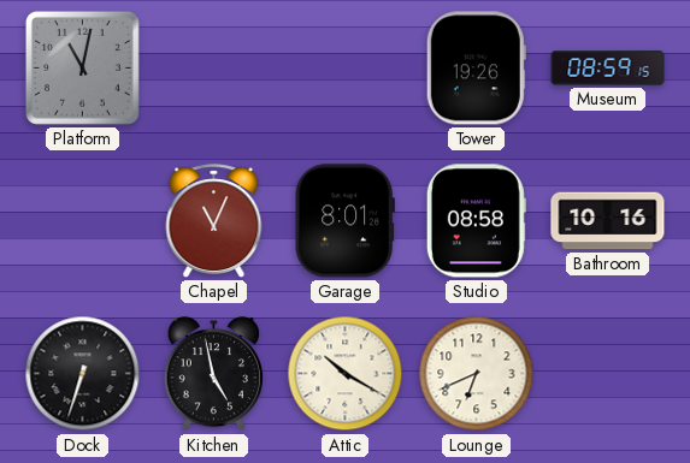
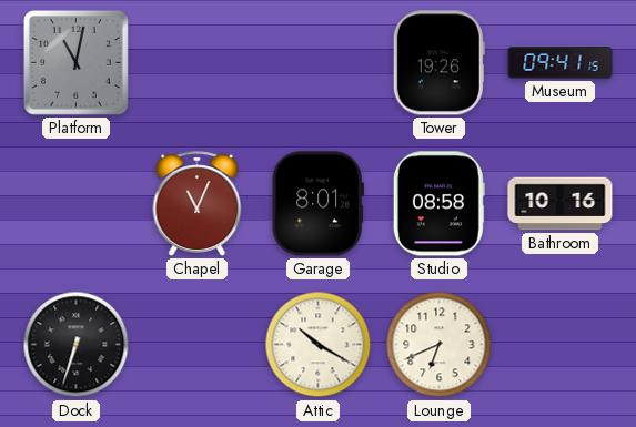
Museum: 08:59 -> 09:41 (561, 63)
Kitchen: 4:58 -> none (213, 374)
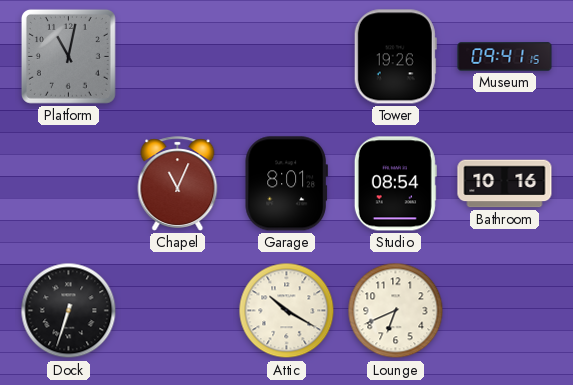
Studio: 08:58 -> 08:54 (395, 184)
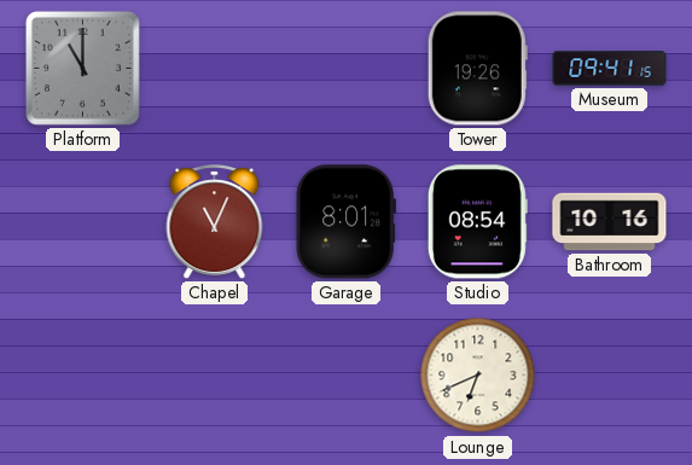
Platform: 11:02 -> 11:00 (82, 68)
Dock: 6:33 -> none (69, 311)
Attic: 10:20 -> none (287, 311)
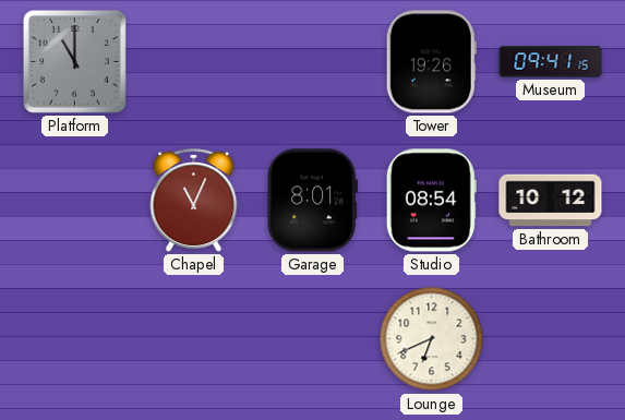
Bathroom: 10:16 -> 10:12 (551, 201)
